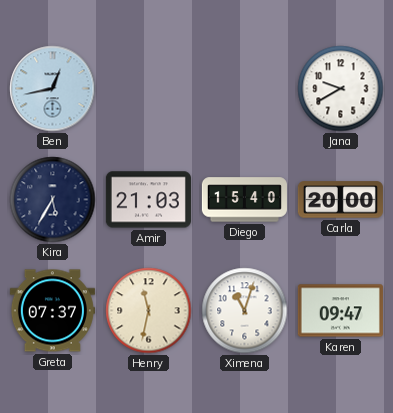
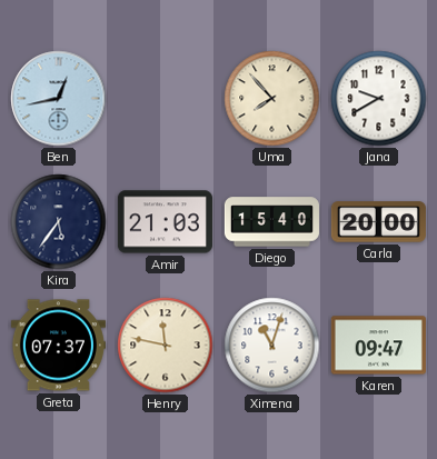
Uma: none -> 7:53 (272, 99)
Kira: 5:35 -> 5:36 (59, 222)
Henry: 11:32 -> 11:47 (166, 346)
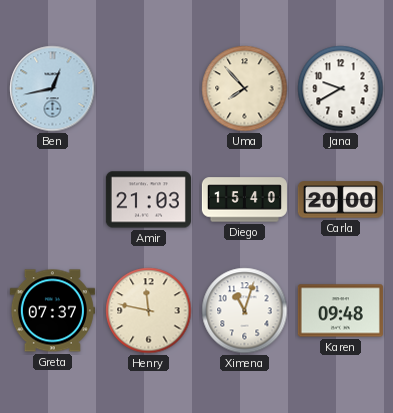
Kira: 5:36 -> none (59, 222)
Karen: 09:47 -> 09:48 (340, 311)
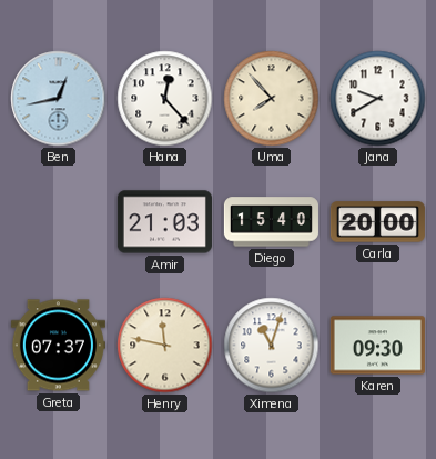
Hana: none -> 12:23 (165, 99)
Karen: 09:48 -> 09:30 (377, 346)
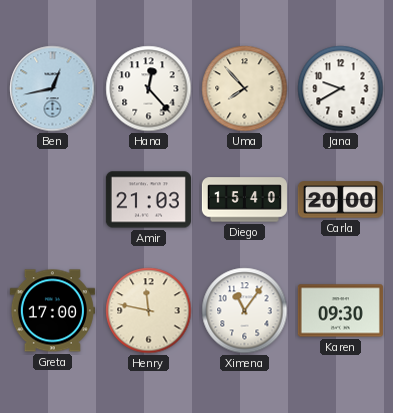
Greta: 07:37 -> 17:00 (52, 311)
Ximena: 11:03 -> 11:06 (245, 311)
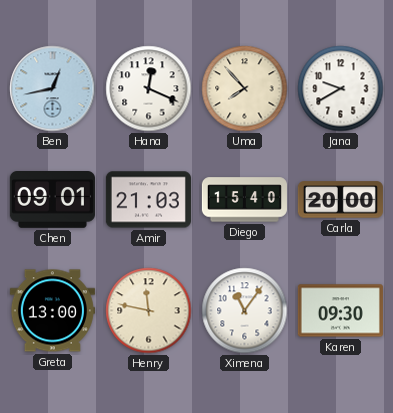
Hana: 12:23 -> 12:19 (149, 89)
Chen: none -> 09:01 (52, 200)
Greta: 17:00 -> 13:00 (52, 311)
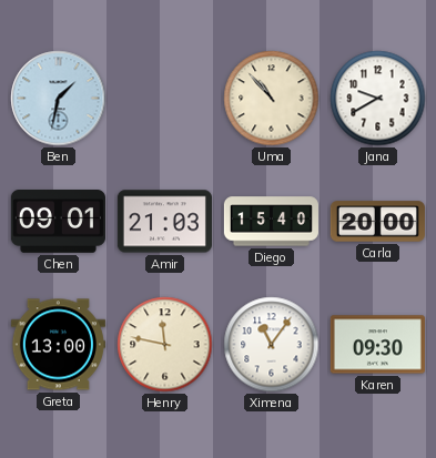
Ben: 12:43 -> 1:32 (59, 99)
Hana: 12:19 -> none (149, 89)
Uma: 7:53 -> 10:53 (272, 99)
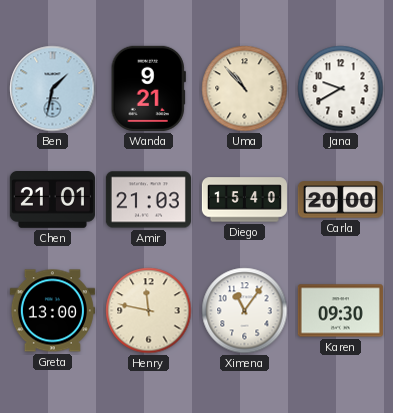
Wanda: none -> 9:21 (148, 88)
Chen: 09:01 -> 21:01 (52, 200)
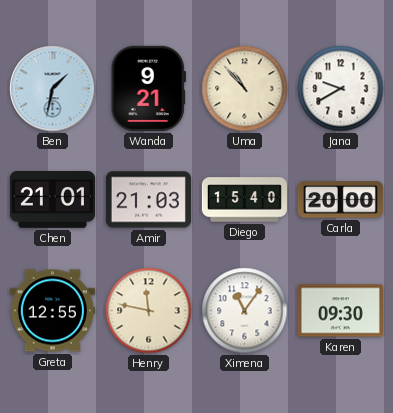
Greta: 13:00 -> 12:55 (52, 311)
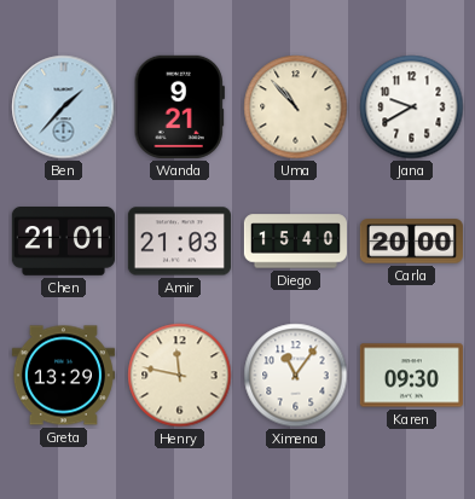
Ben: 1:32 -> 1:37 (64, 108)
Greta: 12:55 -> 13:29 (63, 376)
